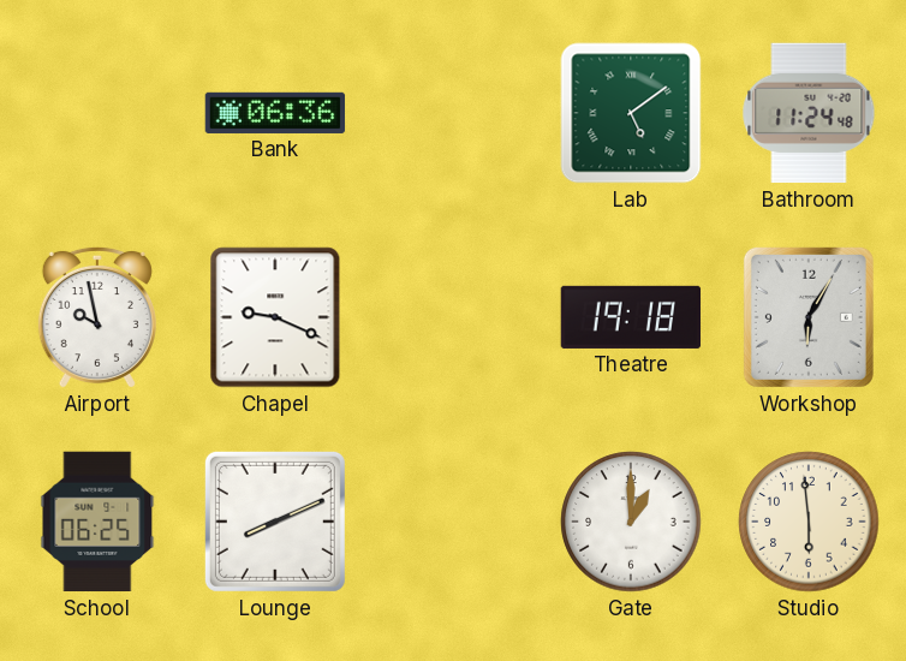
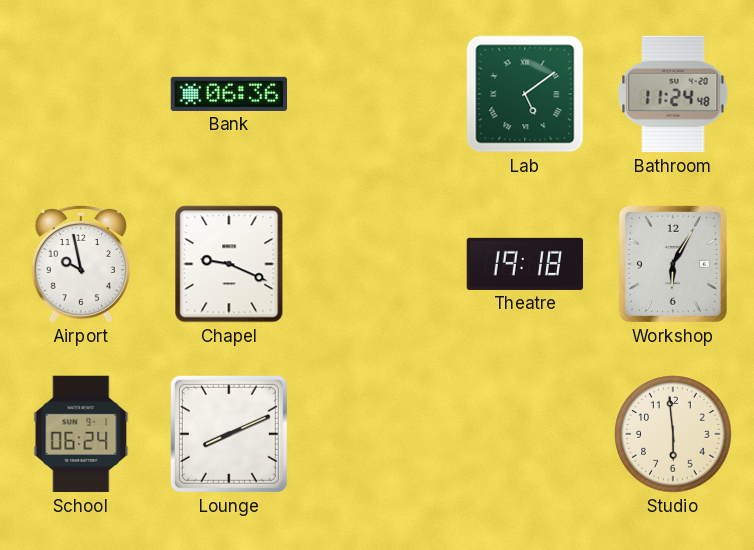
School: 06:25 -> 06:24 (81, 434)
Gate: 1:00 -> none (631, 522)
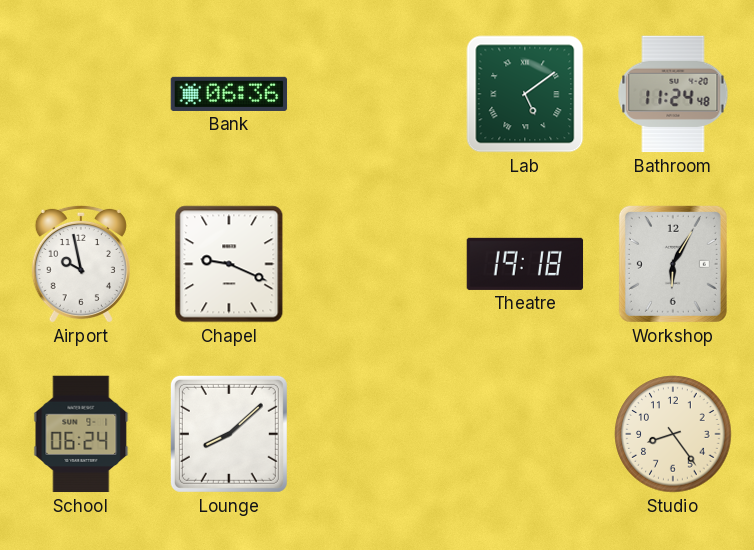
Lounge: 8:11 -> 8:08 (229, 434)
Studio: 5:59 -> 8:24 (673, 434)
